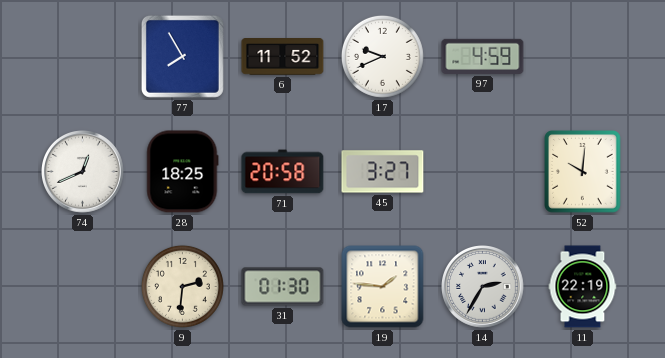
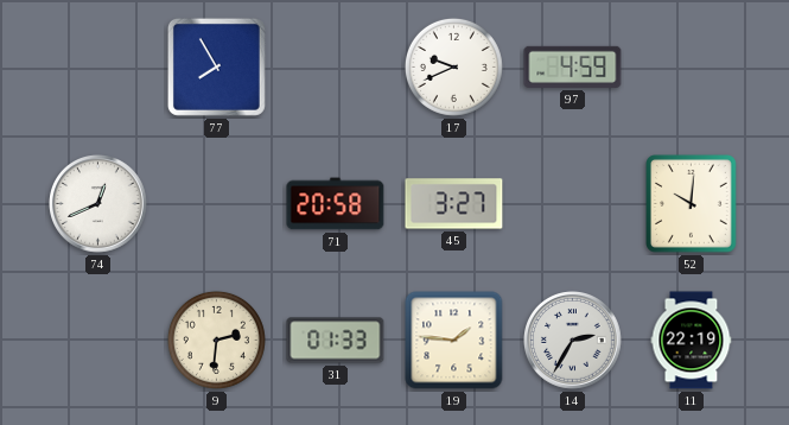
6: 11:52 -> none (283, 57)
28: 18:25 -> none (183, 172)
31: 01:30 -> 01:33 (336, 341)
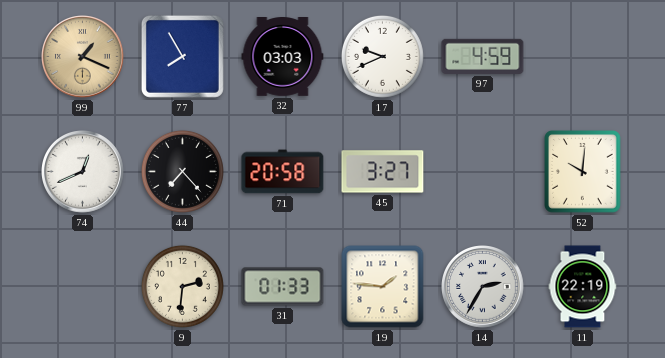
99: none -> 1:19 (83, 57)
32: none -> 03:03 (283, 57)
44: none -> 7:23 (182, 171)
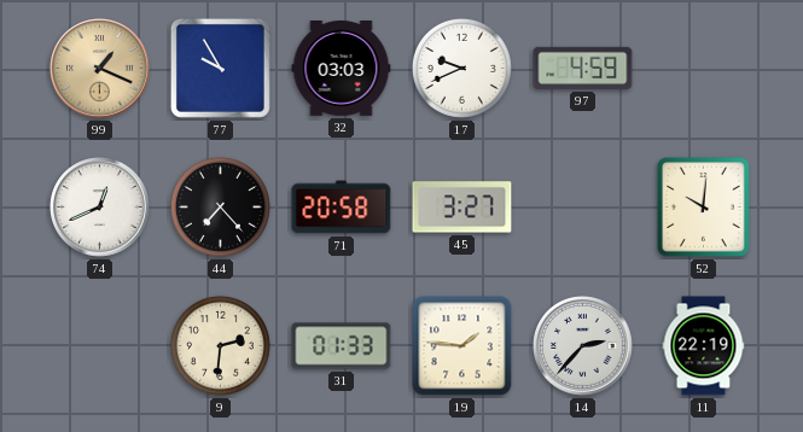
77: 7:55 -> 9:55 (220, 68)
14: 2:35 -> 2:37 (583, 346)
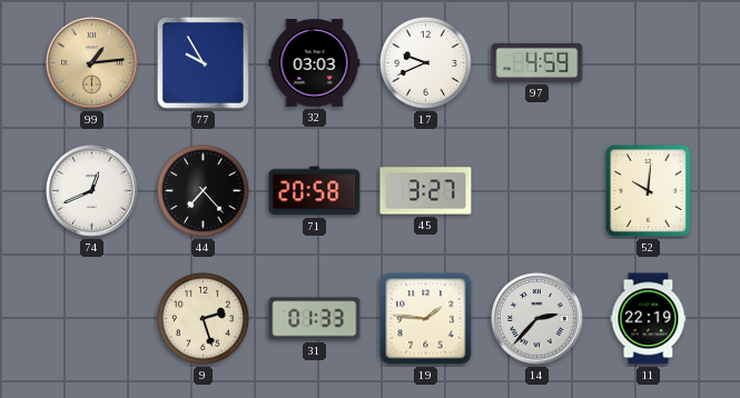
99: 1:19 -> 1:14 (92, 63)
9: 2:31 -> 2:27 (203, 318)
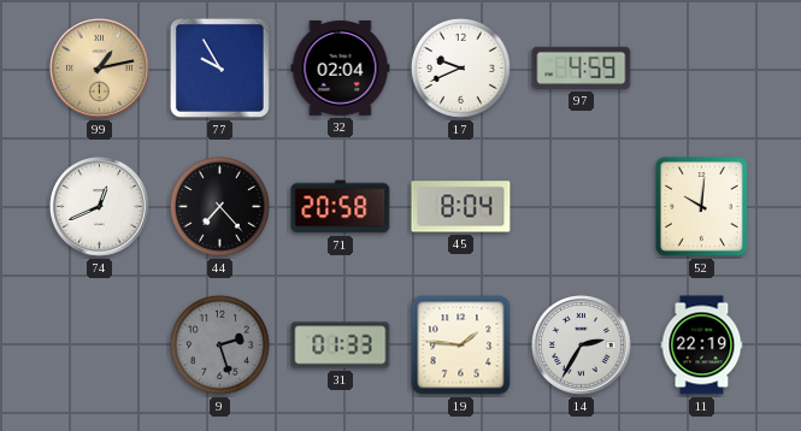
99: 1:14 -> 1:13 (100, 69)
32: 03:03 -> 02:04 (341, 69)
45: 3:27 -> 8:04 (461, 207)
9 dial: cream -> grey (219, 344)
14: 2:37 -> 2:35 (582, 346)
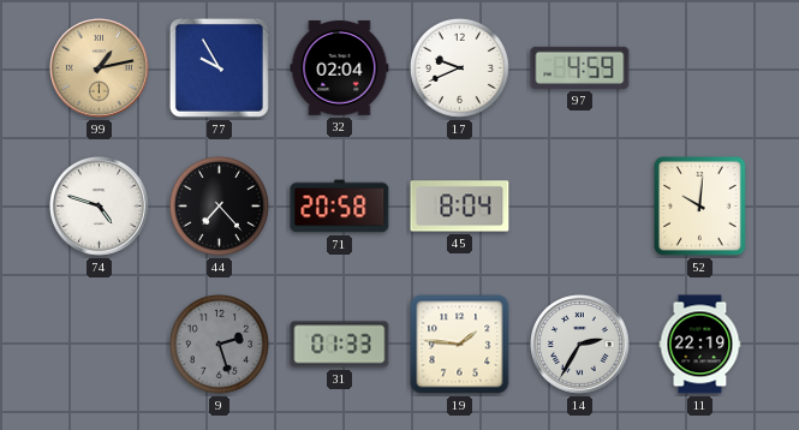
74: 12:41 -> 4:48 (100, 207)
